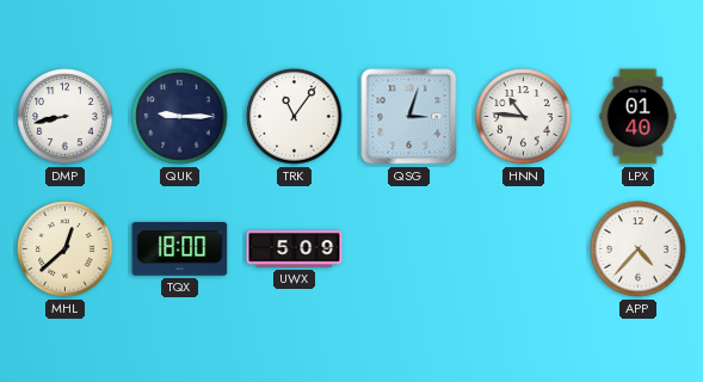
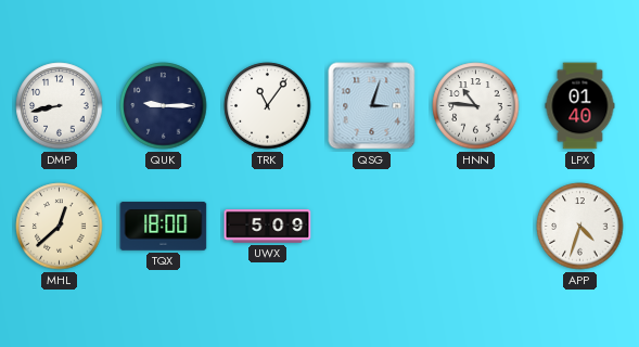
APP: 4:37 -> 4:33 (580, 227)
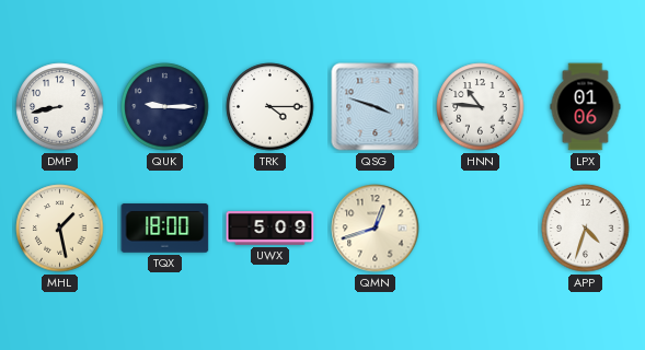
TRK: 11:06 -> 4:15 (270, 107)
QSG: 3:03 -> 3:48 (376, 107)
LPX: 01:40 -> 01:06 (586, 107)
MHL: 12:38 -> 1:28 (60, 229)
QMN: none -> 12:42 (376, 229)
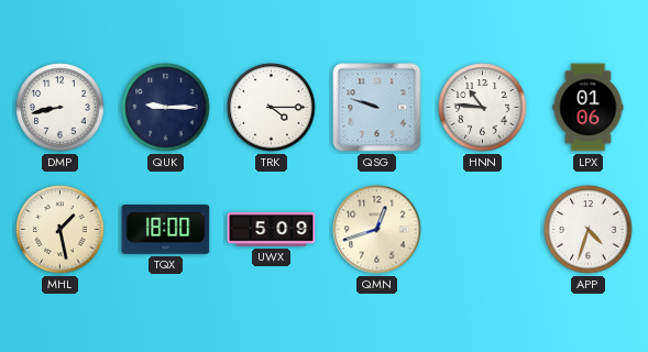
QSG: 3:48 -> 9:48 (377, 108)
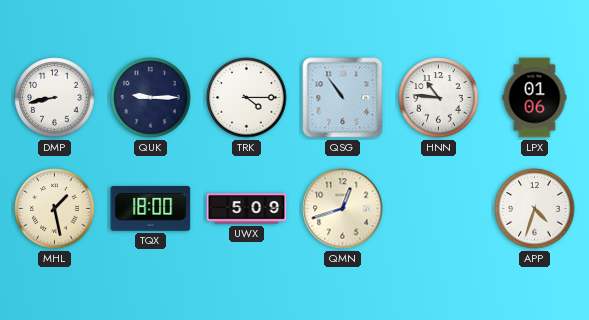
QSG: 9:48 -> 10:54 (343, 98)
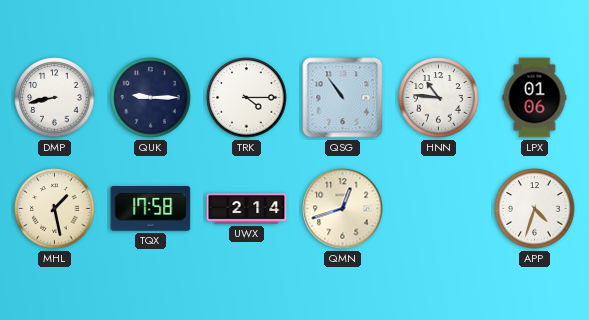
TQX: 18:00 -> 17:58 (151, 209)
UWX: 5:09 -> 2:14 (247, 209)
